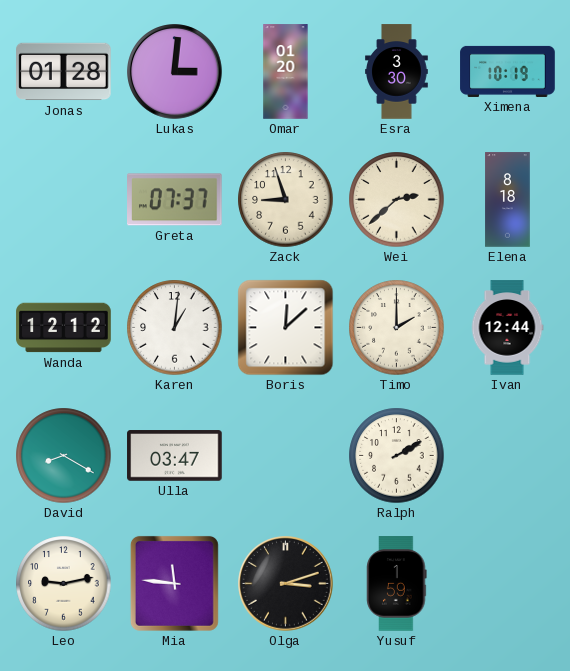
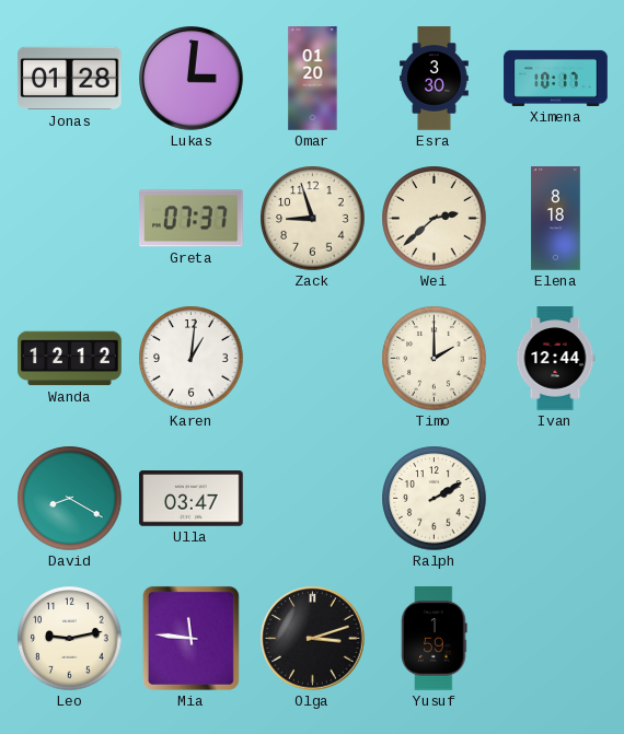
Ximena: 10:19 -> 10:17 (556, 78)
Boris: 12:08 -> none (286, 328)
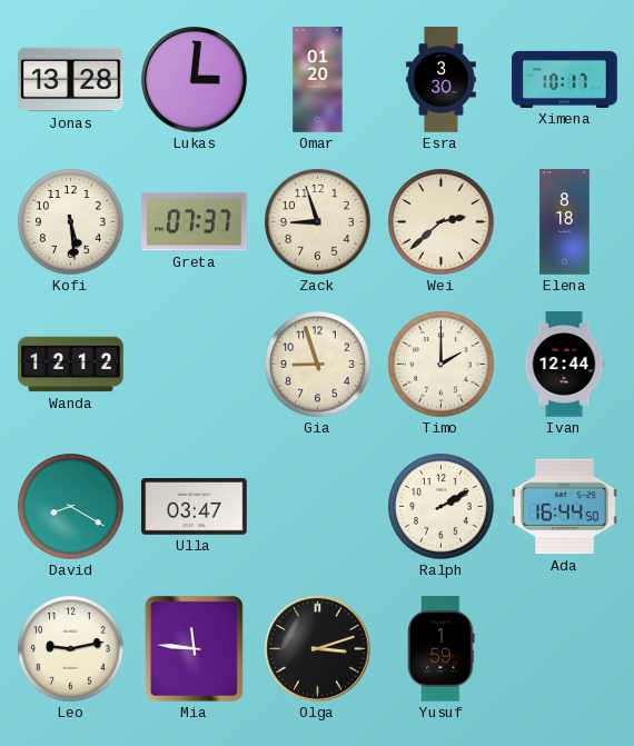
Jonas: 01:28 -> 13:28 (71, 80)
Kofi: none -> 5:29 (71, 222)
Karen: 1:01 -> none (192, 359)
Gia: none -> 8:57 (318, 365)
Ada: none -> 16:44 (565, 507)
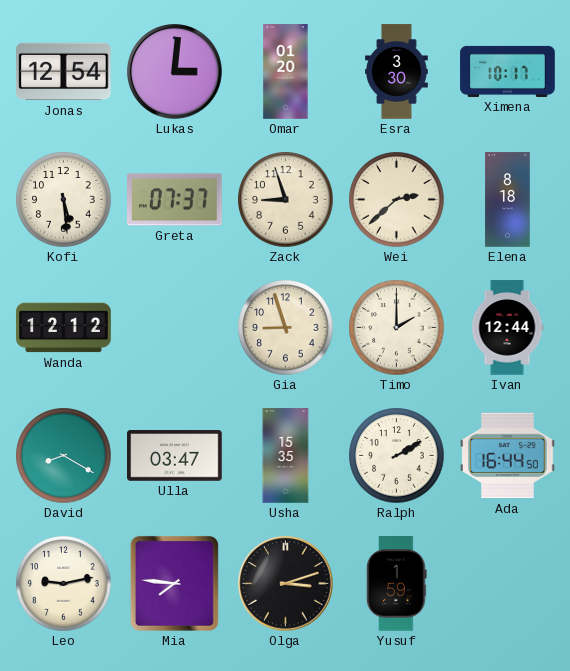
Jonas: 13:28 -> 12:54 (64, 72)
Usha: none -> 15:35 (286, 456)
Mia: 11:46 -> 7:46 (174, 583)
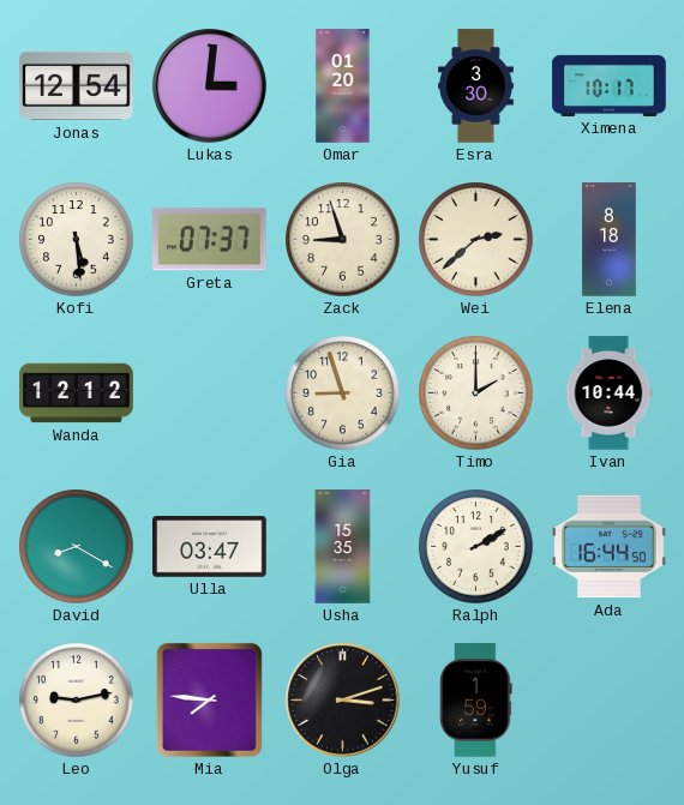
Ivan: 12:44 -> 10:44 (608, 394)
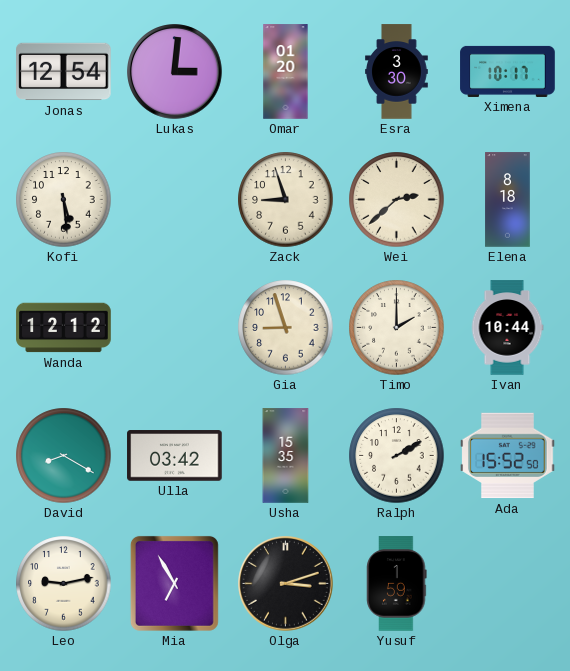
Greta: 07:37 -> none (210, 240)
Ulla: 03:47 -> 03:42 (175, 456)
Ada: 16:44 -> 15:52 (508, 456)
Mia: 7:46 -> 6:55 (174, 583)
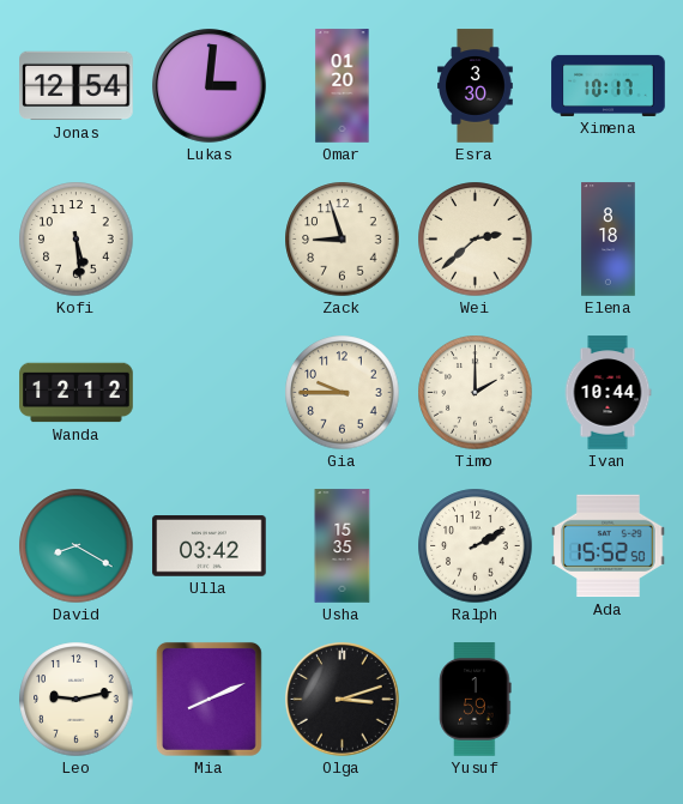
Gia: 8:57 -> 9:45 (343, 393)
Mia: 6:55 -> 8:11 (208, 699)
